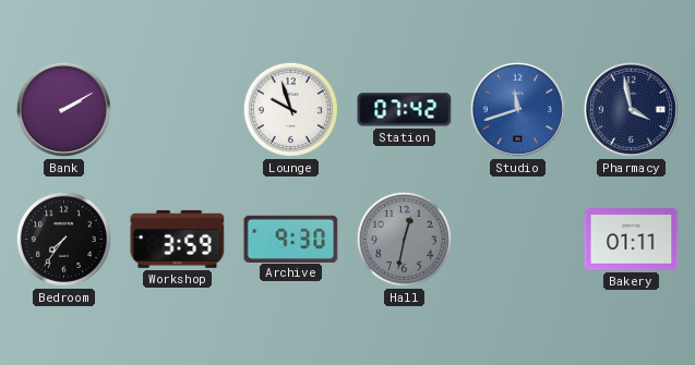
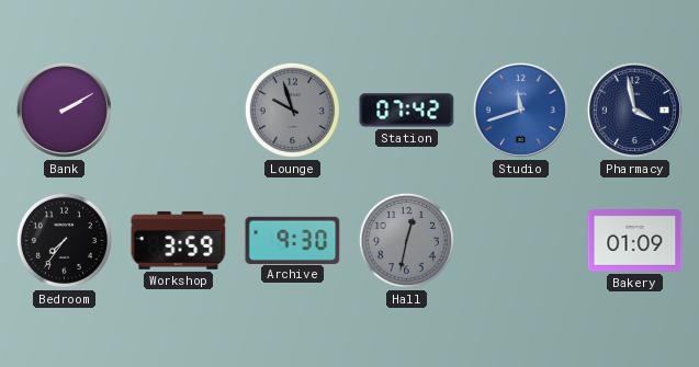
Lounge dial: white -> grey (292, 110)
Bakery: 01:11 -> 01:09 (635, 241)
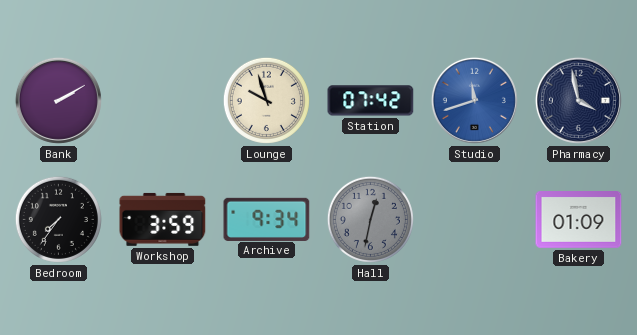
Lounge dial: grey -> cream (266, 100)
Archive: 9:30 -> 9:34 (267, 219)
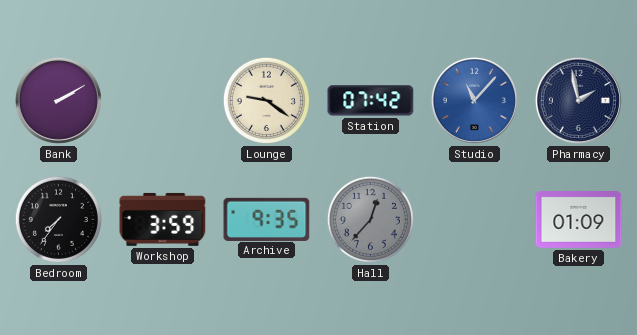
Lounge: 9:57 -> 9:21 (266, 100)
Studio: 11:42 -> 11:07 (474, 100)
Pharmacy: 3:58 -> 1:58 (578, 100)
Archive: 9:34 -> 9:35 (267, 219)
Hall: 12:32 -> 12:37 (370, 219)
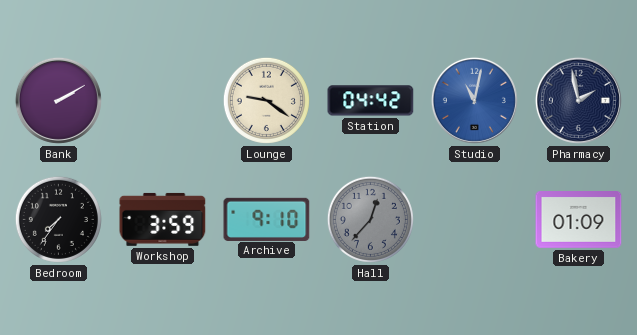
Station: 07:42 -> 04:42 (371, 101)
Studio: 11:07 -> 11:02 (474, 100)
Archive: 9:35 -> 9:10 (267, 219)
